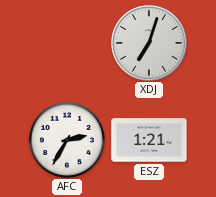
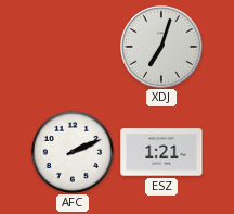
AFC: 2:35 -> 2:11 (73, 152)
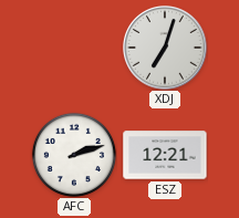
AFC: 2:11 -> 2:12 (74, 155)
ESZ: 1:21 -> 12:21 (165, 155)
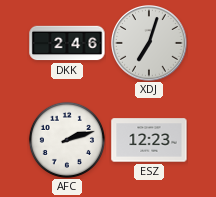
DKK: none -> 2:46 (67, 43)
ESZ: 12:21 -> 12:23 (149, 140)
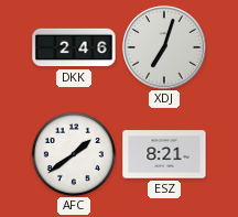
AFC: 2:12 -> 1:39 (74, 154)
ESZ: 12:23 -> 8:21 (164, 154)
